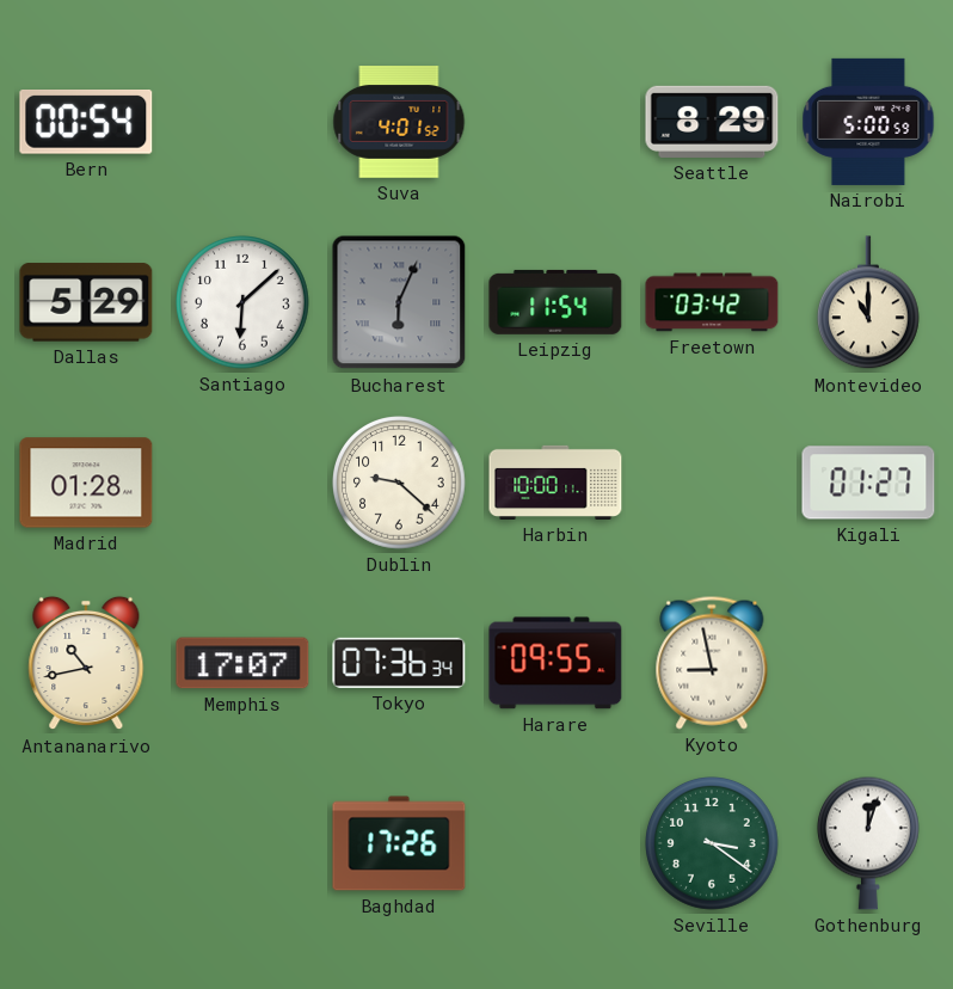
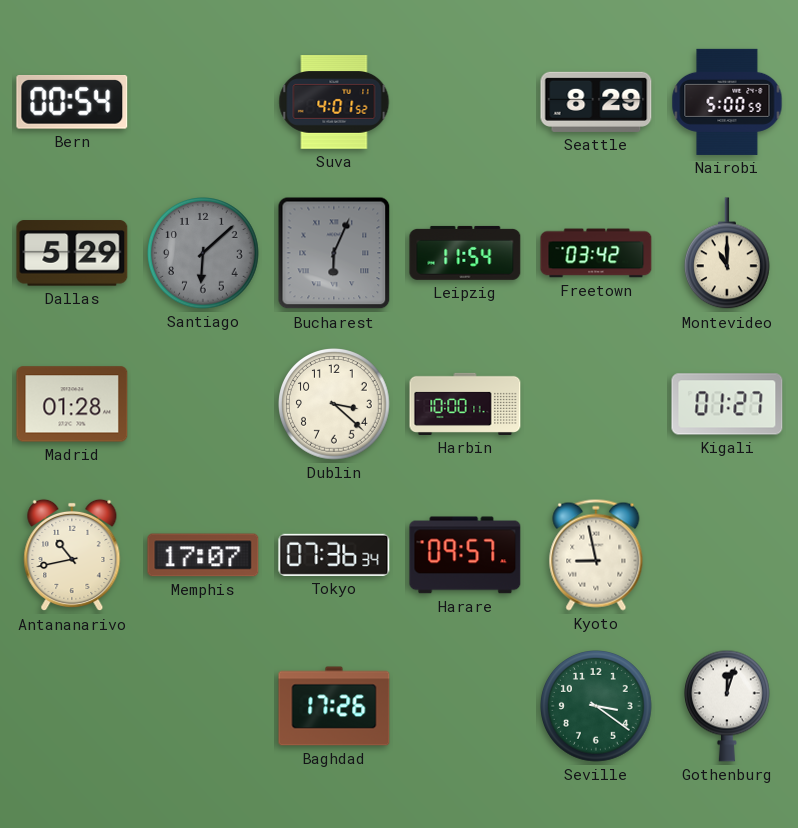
Santiago dial: white -> grey (204, 254)
Dublin: 9:22 -> 3:22 (335, 405)
Harare: 09:55 -> 09:57 (465, 555)
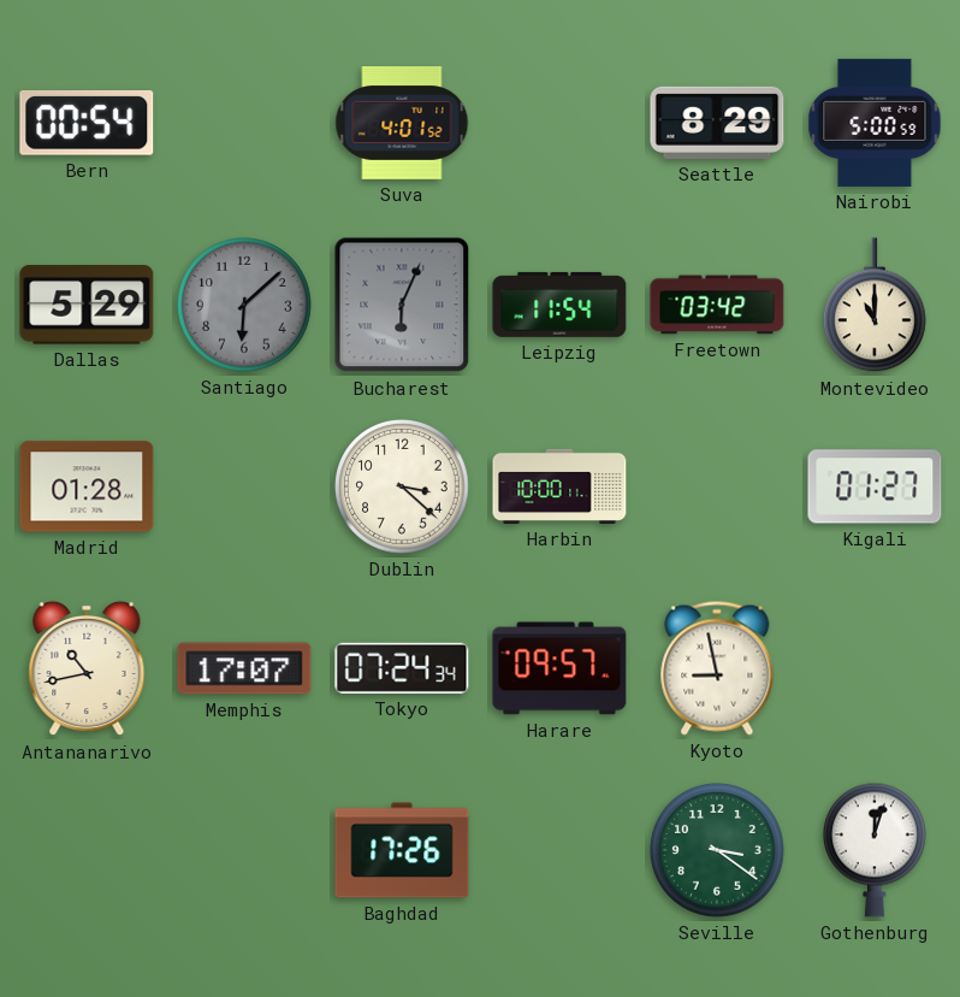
Tokyo: 07:36 -> 07:24 (402, 668)
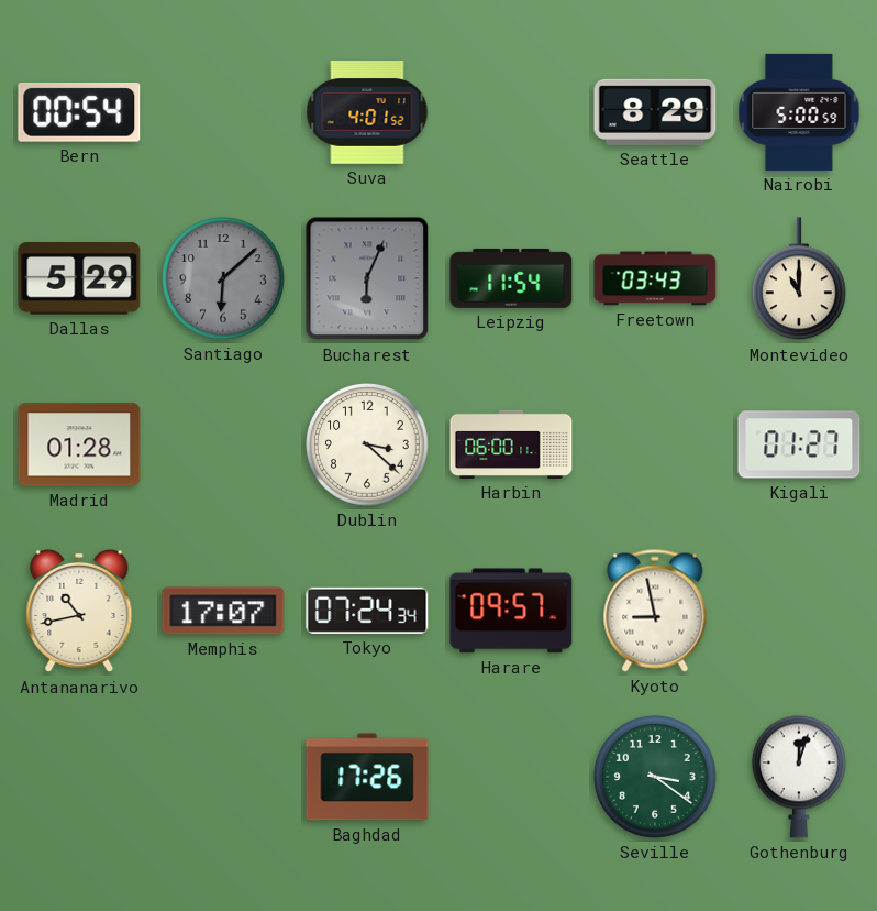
Freetown: 03:42 -> 03:43 (655, 278)
Harbin: 10:00 -> 06:00 (511, 444)
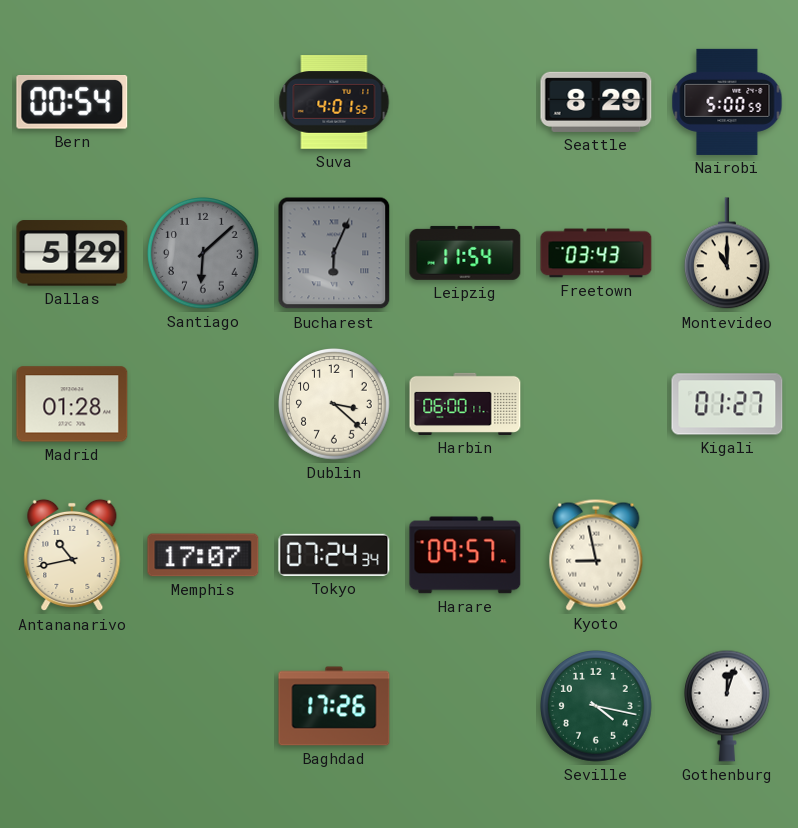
Seville: 3:21 -> 4:17 (597, 707)
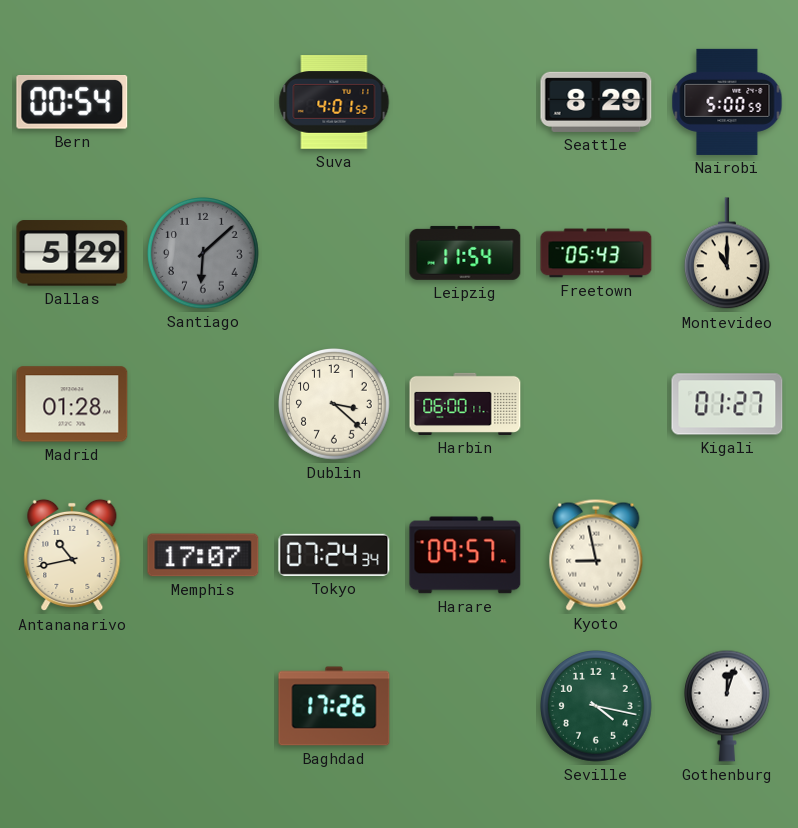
Bucharest: 6:04 -> none (334, 253)
Freetown: 03:43 -> 05:43 (596, 253)
